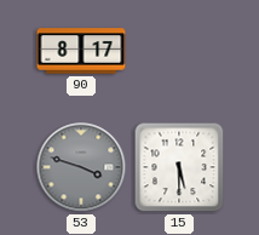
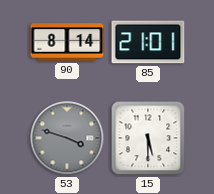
90: 8:17 -> 8:14 (67, 42)
85: none -> 21:01 (148, 42)
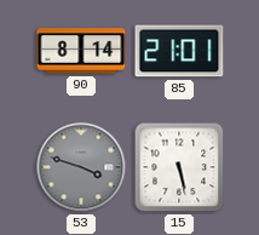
15: 5:30 -> 5:28 (179, 167)
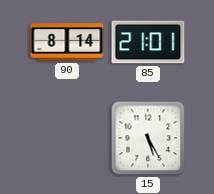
53: 3:48 -> none (81, 167)
15: 5:28 -> 5:25 (148, 138)
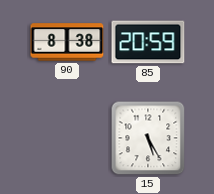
90: 8:14 -> 8:38 (67, 42)
85: 21:01 -> 20:59 (148, 42)
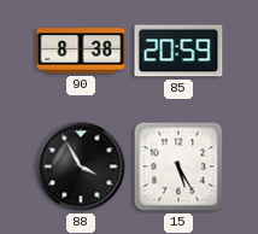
88: none -> 3:55 (81, 166)
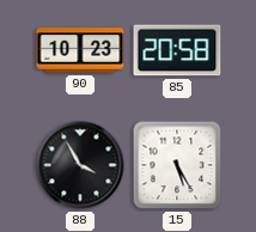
90: 8:38 -> 10:23 (80, 50)
85: 20:59 -> 20:58 (177, 50)
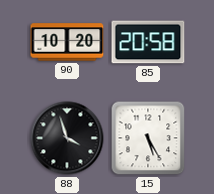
90: 10:23 -> 10:20 (67, 42)
88: 3:55 -> 3:57 (67, 138)
